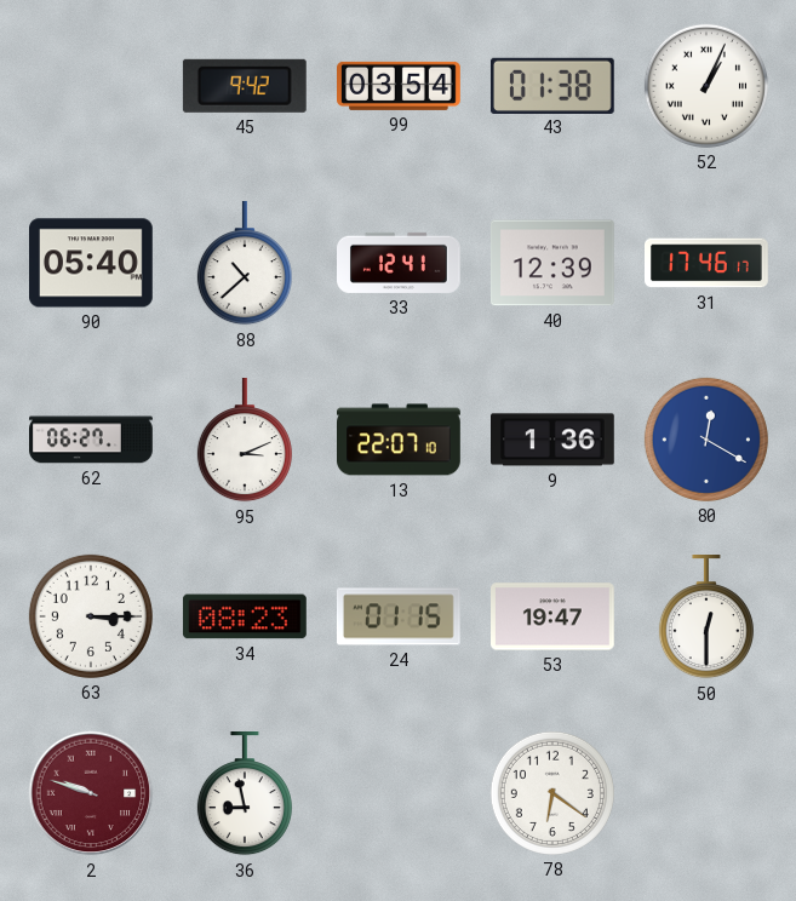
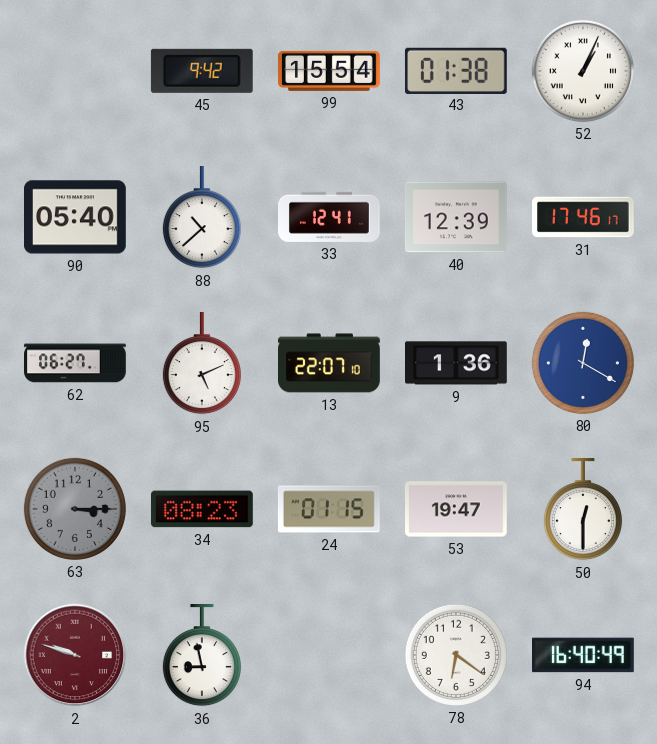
99: 03:54 -> 15:54 (330, 71)
95: 3:11 -> 5:11 (202, 364)
63 dial: white -> grey (75, 509)
94: none -> 16:40 (584, 655)
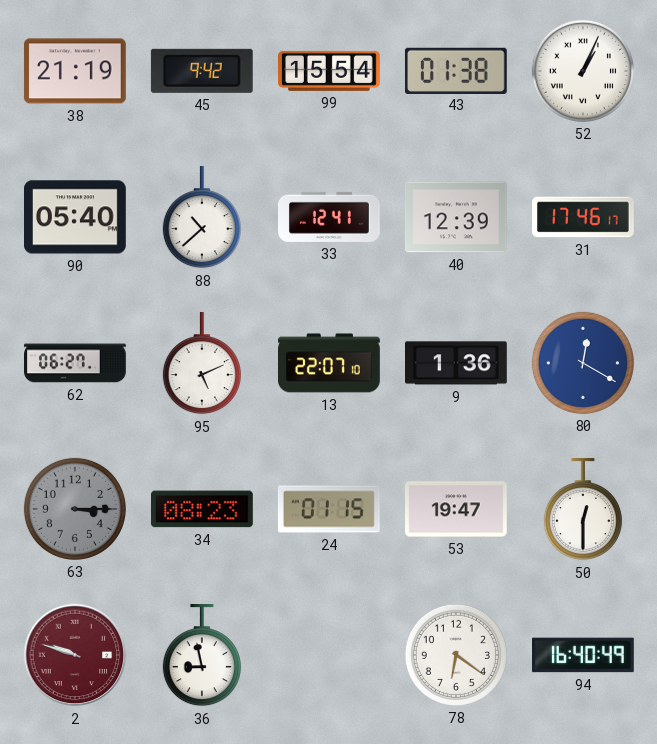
38: none -> 21:19 (75, 71)
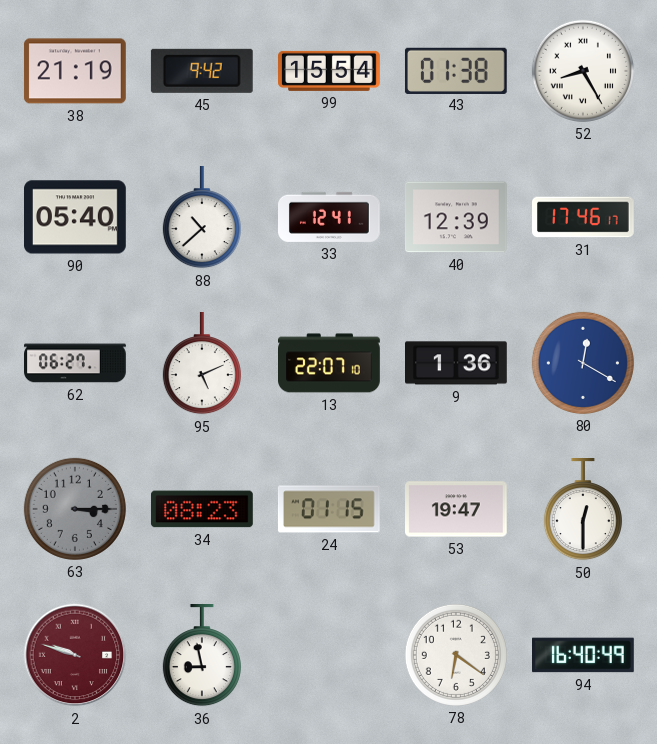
52: 1:04 -> 8:25 (583, 71)
